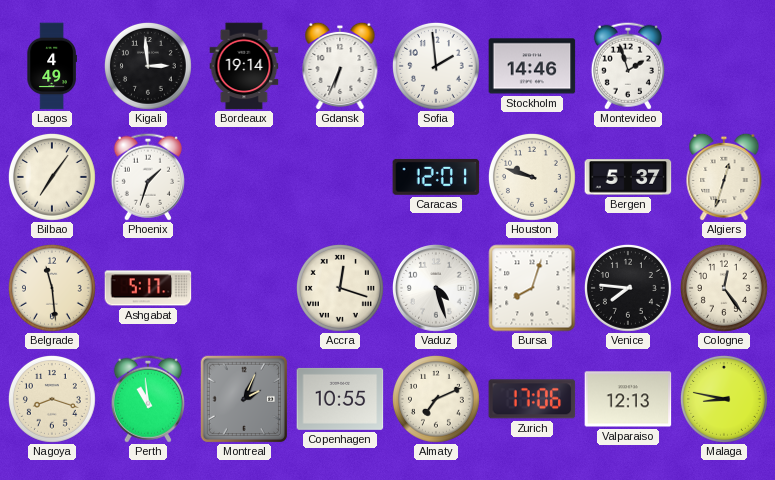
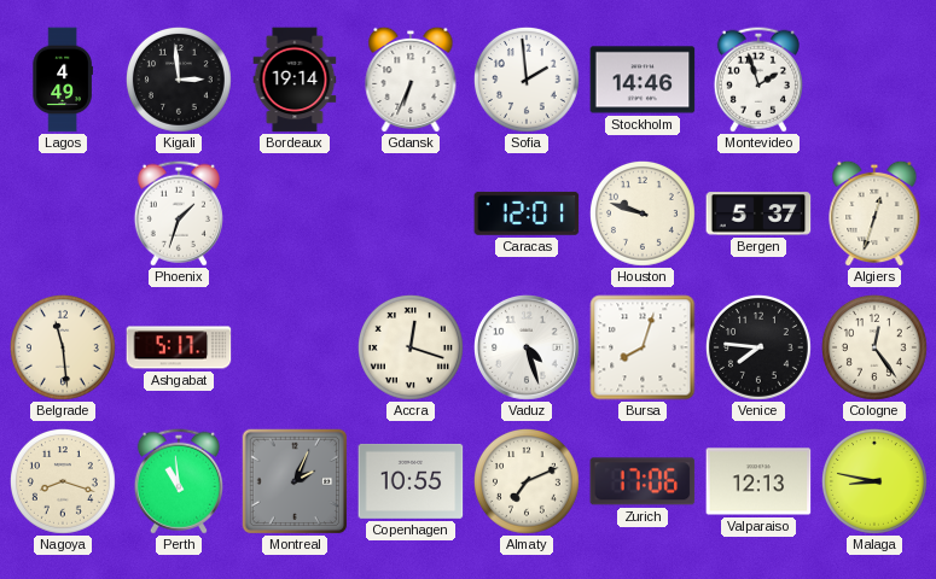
Bilbao: 7:06 -> none (52, 177)
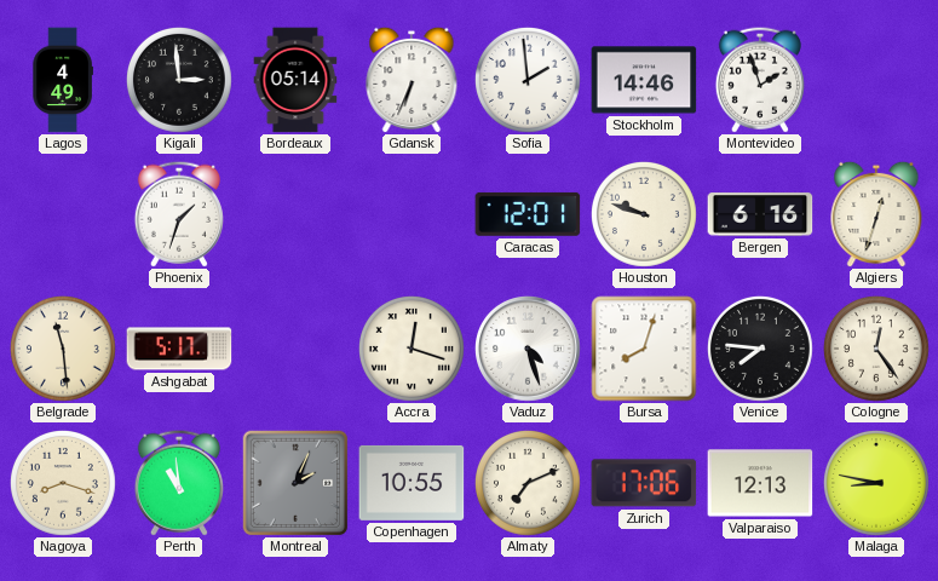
Bordeaux: 19:14 -> 05:14 (295, 80)
Bergen: 5:37 -> 6:16 (760, 214)
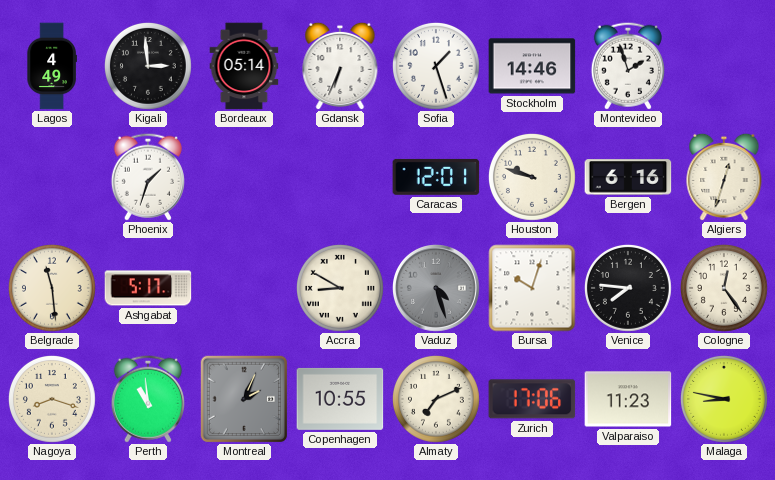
Sofia: 1:59 -> 1:27 (436, 66)
Accra: 12:18 -> 8:50 (340, 288)
Vaduz dial: white -> grey (437, 289)
Bursa: 8:03 -> 10:03 (532, 288)
Valparaiso: 12:13 -> 11:23 (628, 399)
